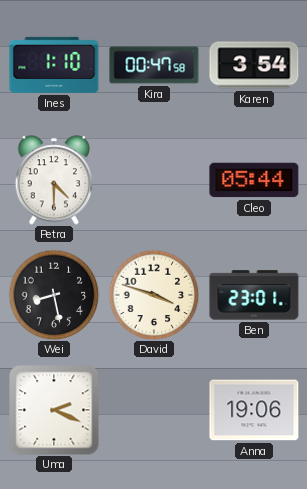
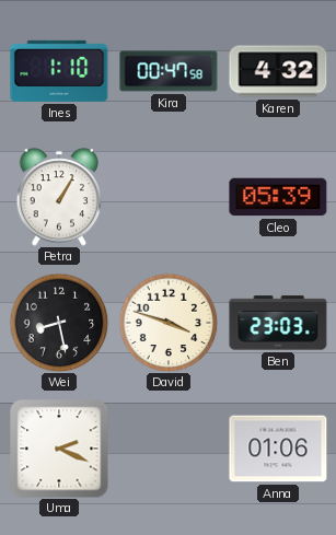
Karen: 3:54 -> 4:32 (278, 71)
Petra: 4:30 -> 1:05 (59, 197)
Cleo: 05:44 -> 05:39 (278, 197)
Ben: 23:01 -> 23:03 (278, 323)
Anna: 19:06 -> 01:06 (278, 449)
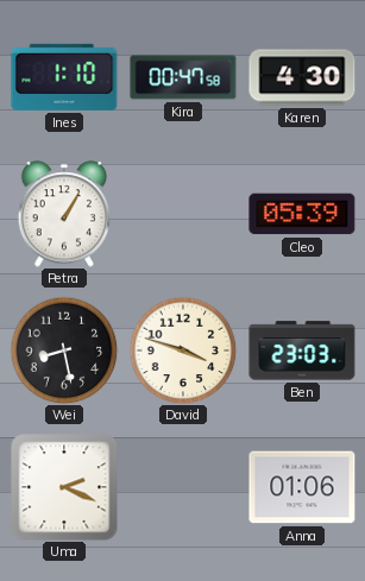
Karen: 4:32 -> 4:30 (302, 77)
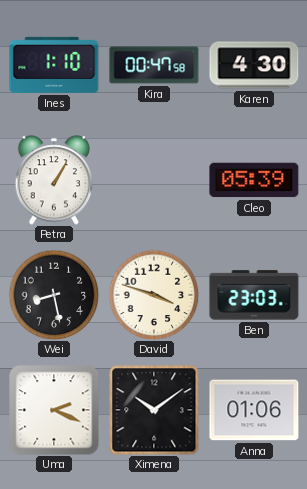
Ximena: none -> 10:09 (154, 410)
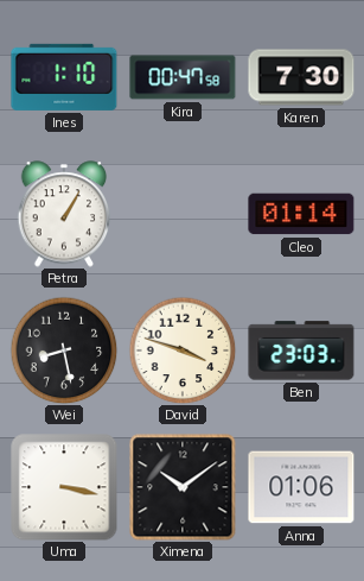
Karen: 4:30 -> 7:30 (301, 77)
Cleo: 05:39 -> 01:14 (301, 214)
Uma: 2:19 -> 3:17 (64, 487)
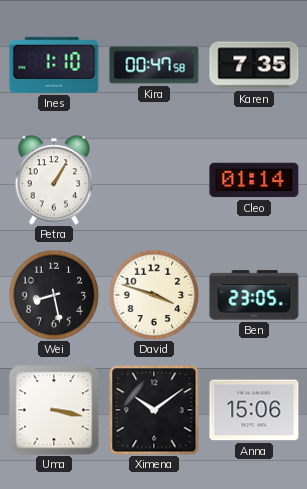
Karen: 7:30 -> 7:35 (254, 65)
Ben: 23:03 -> 23:05 (254, 295)
Anna: 01:06 -> 15:06 (254, 410)
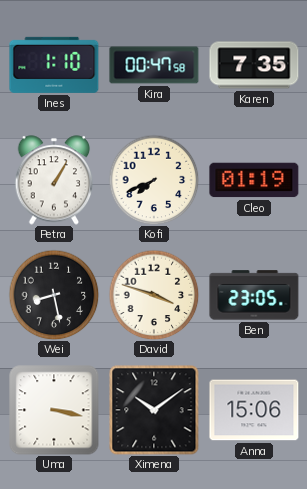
Kofi: none -> 7:41 (154, 180)
Cleo: 01:14 -> 01:19 (254, 180)
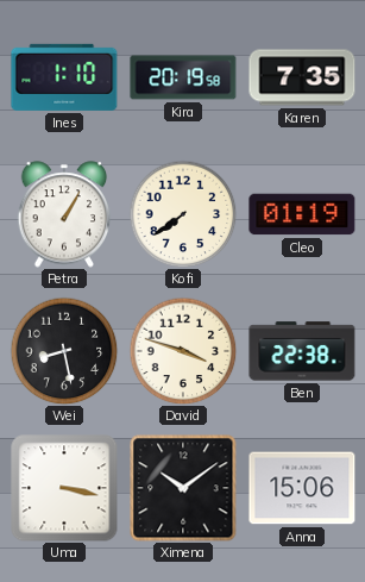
Kira: 00:47 -> 20:19 (183, 77)
Kofi: 7:41 -> 7:39 (183, 214)
Ben: 23:05 -> 22:38 (302, 351)
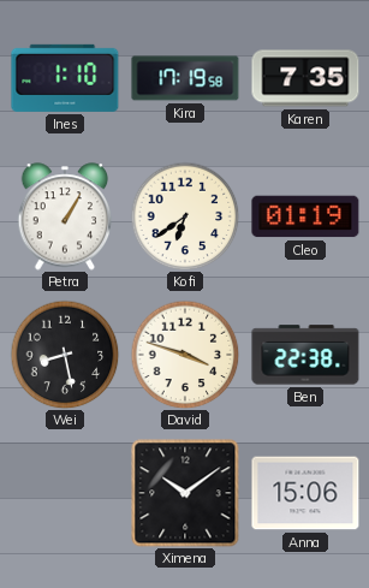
Kira: 20:19 -> 17:19 (185, 78)
Kofi: 7:39 -> 6:39 (185, 216)
Uma: 3:17 -> none (64, 488)
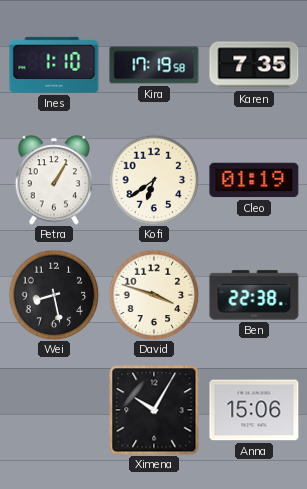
Ximena: 10:09 -> 10:05 (154, 410)
